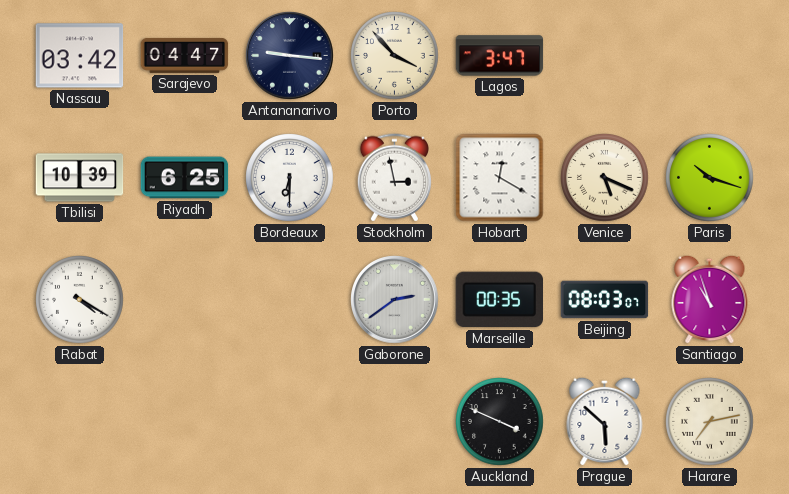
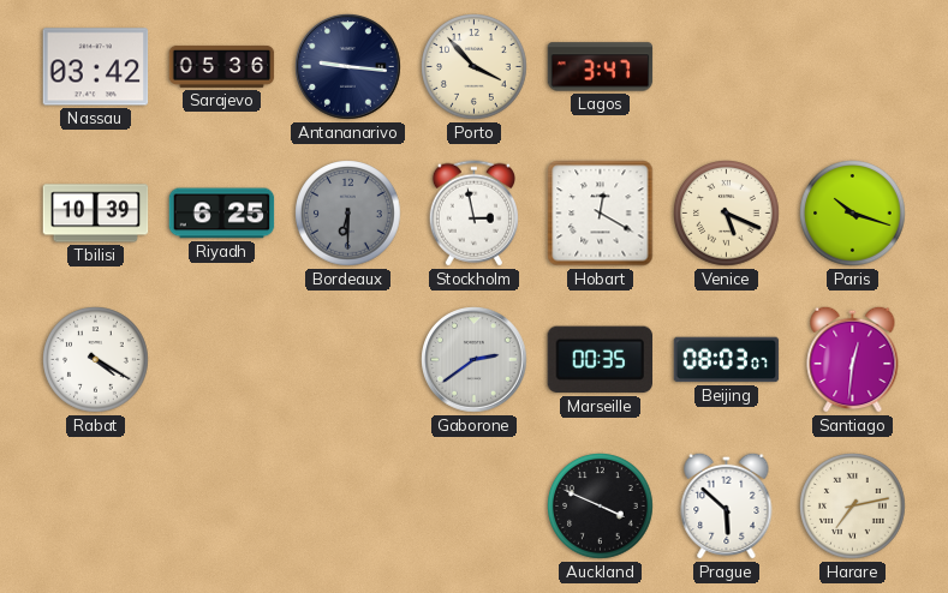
Sarajevo: 04:47 -> 05:36 (222, 66)
Bordeaux dial: white -> grey (348, 214)
Santiago: 10:57 -> 12:31 (853, 359)
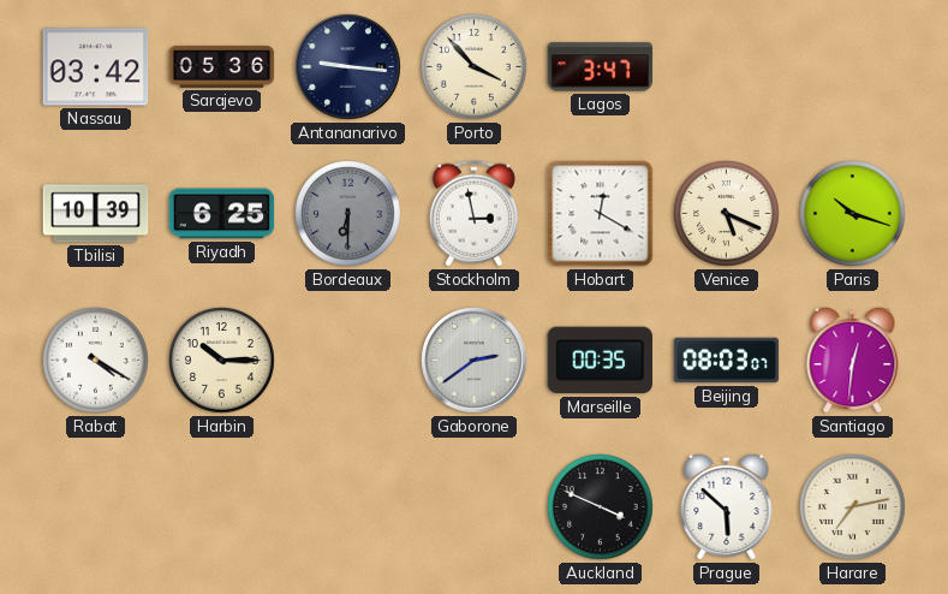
Harbin: none -> 10:15 (222, 361)
